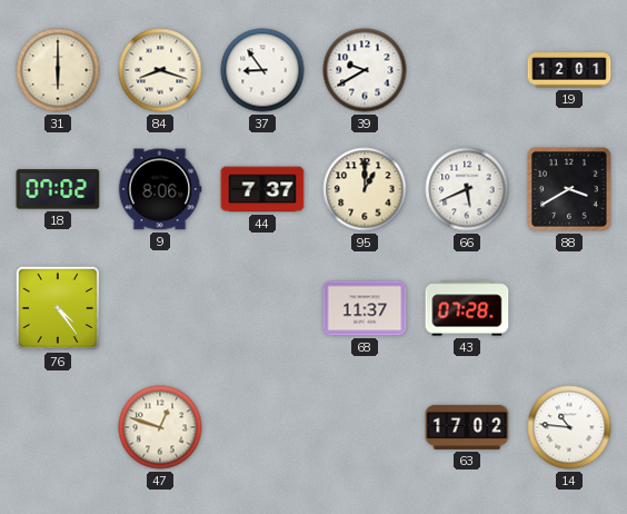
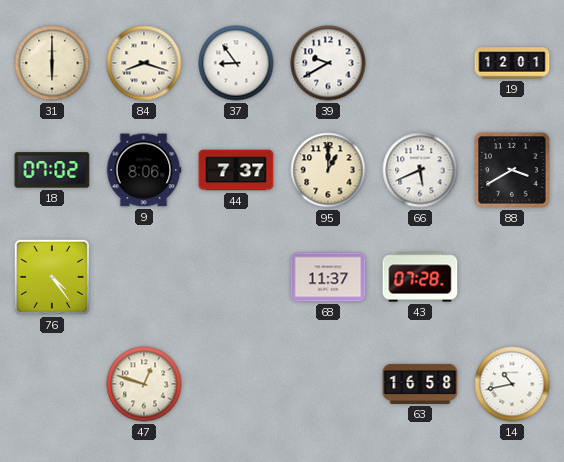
63: 17:02 -> 16:58 (420, 384)
14: 10:46 -> 10:43 (512, 384)
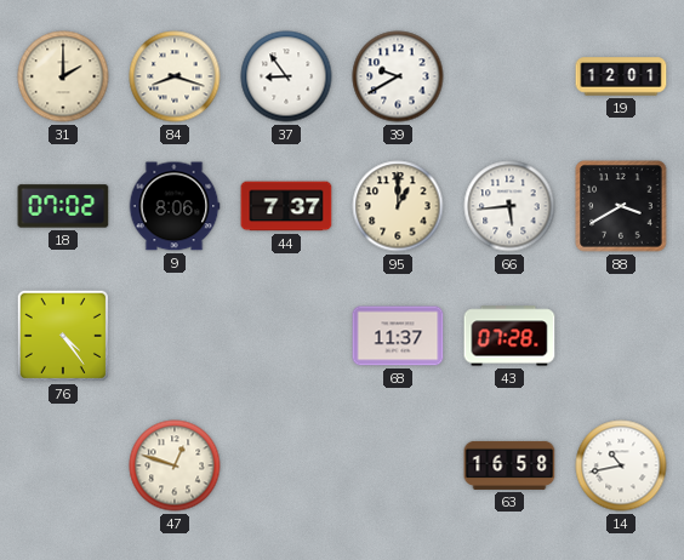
31: 6:00 -> 2:00 (63, 76)
66: 5:41 -> 5:44 (509, 206)
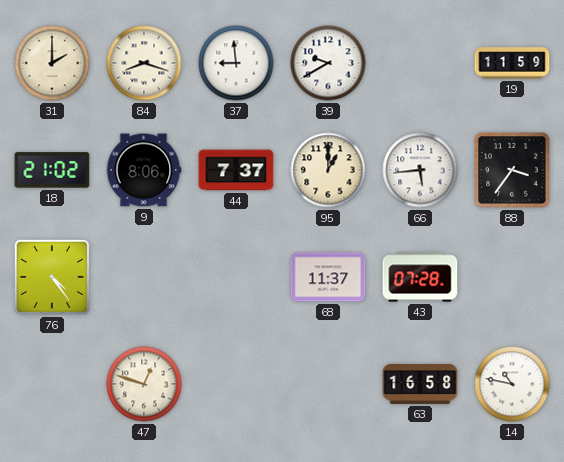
37: 8:54 -> 8:59 (236, 63)
19: 12:01 -> 11:59 (512, 63)
18: 07:02 -> 21:02 (52, 170)
88: 3:40 -> 3:36 (512, 170)
14: 10:43 -> 10:47 (512, 384)
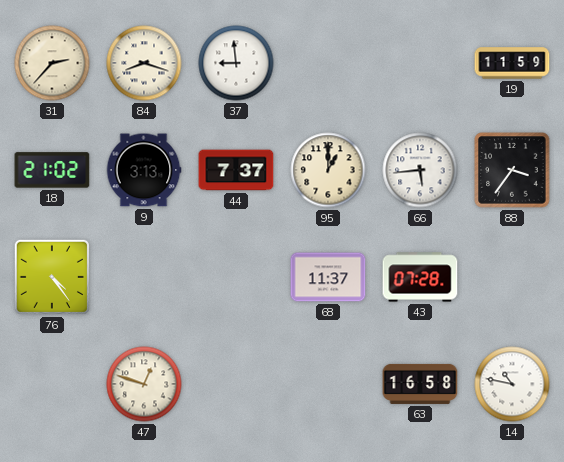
31: 2:00 -> 2:37 (52, 63)
39: 9:40 -> none (328, 63)
9: 8:06 -> 3:13 (144, 170)
